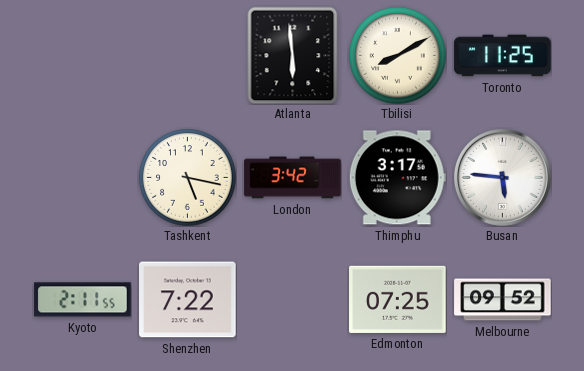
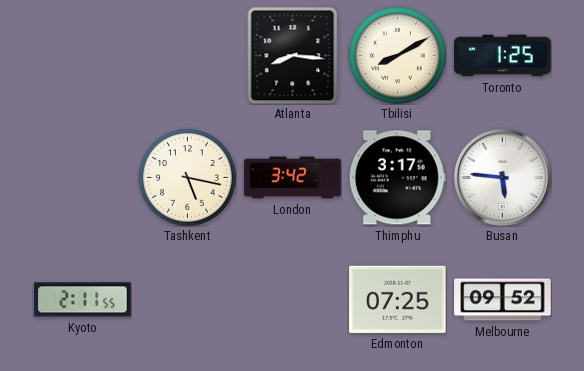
Atlanta: 5:59 -> 8:16 (293, 55)
Toronto: 11:25 -> 1:25 (503, 56)
Shenzhen: 7:22 -> none (188, 300)
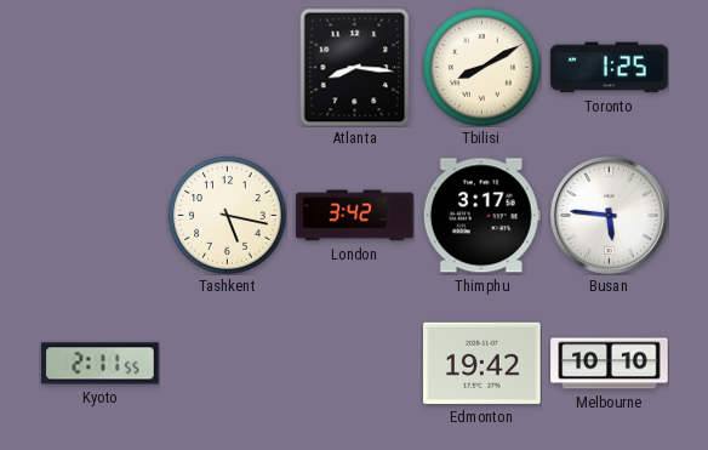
Edmonton: 07:25 -> 19:42 (483, 363)
Melbourne: 09:52 -> 10:10 (610, 364)
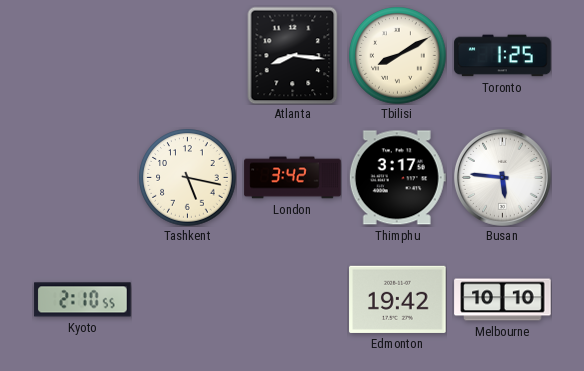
Kyoto: 2:11 -> 2:10 (83, 300)
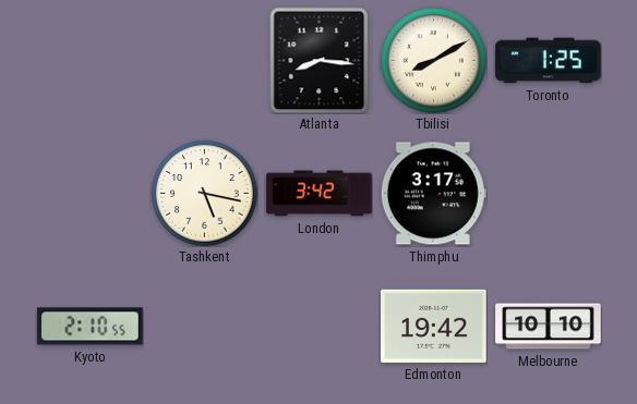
Busan: 5:46 -> none (502, 177)
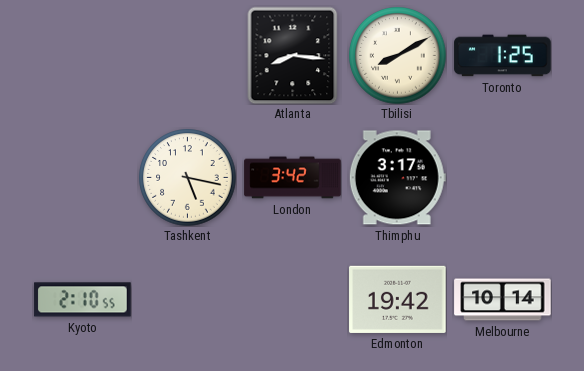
Melbourne: 10:10 -> 10:14 (503, 300)
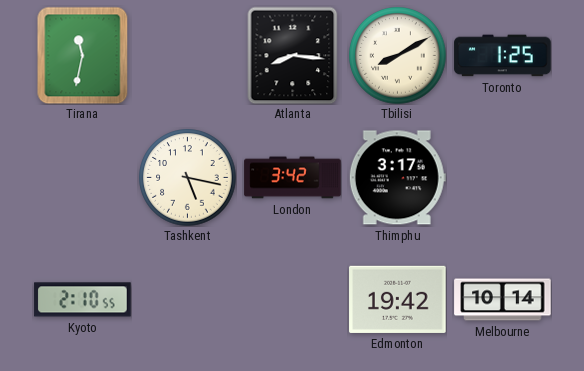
Tirana: none -> 11:32 (83, 55)
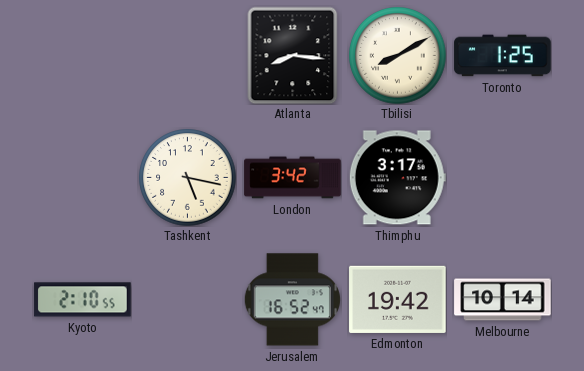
Tirana: 11:32 -> none (83, 55)
Jerusalem: none -> 16:52 (292, 300)
